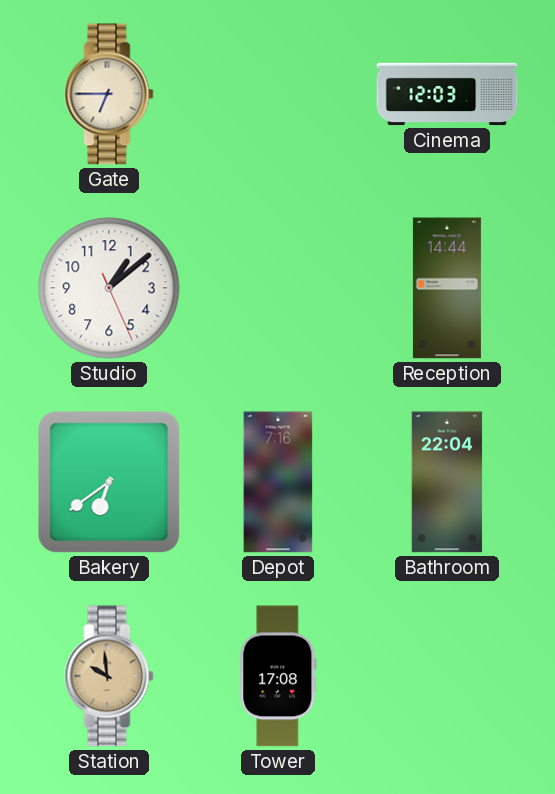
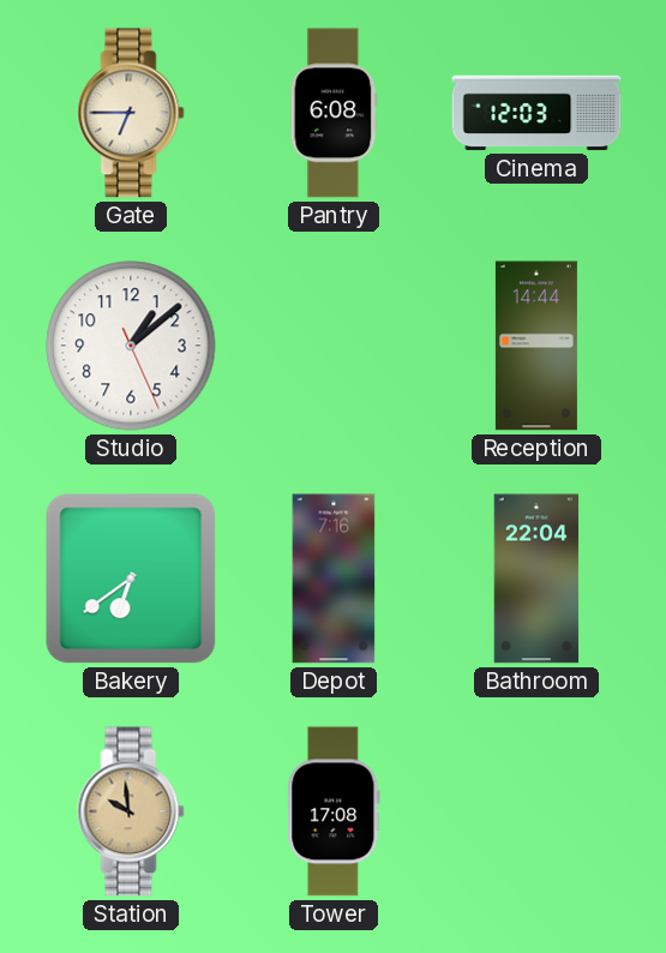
Pantry: none -> 6:08 (334, 113)
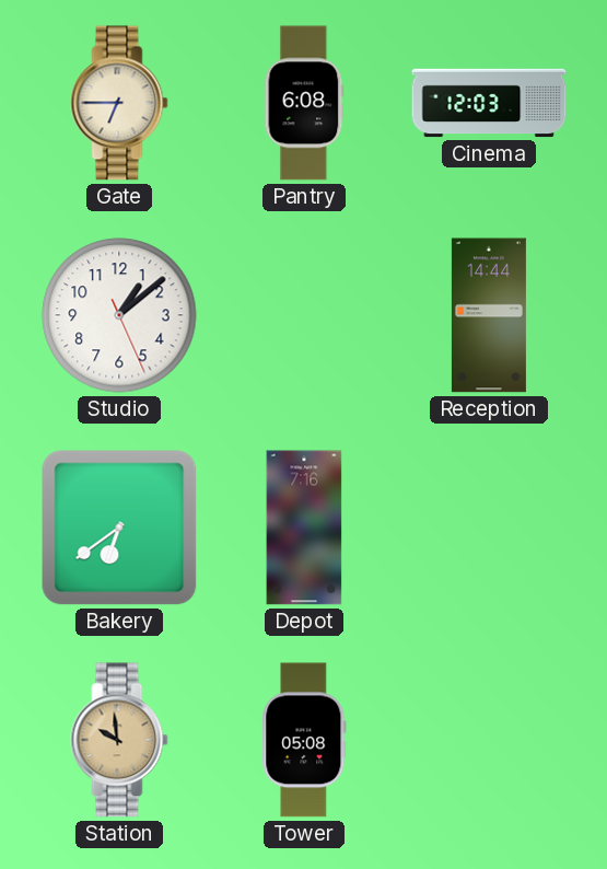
Bathroom: 22:04 -> none (536, 579)
Tower: 17:08 -> 05:08 (304, 740)
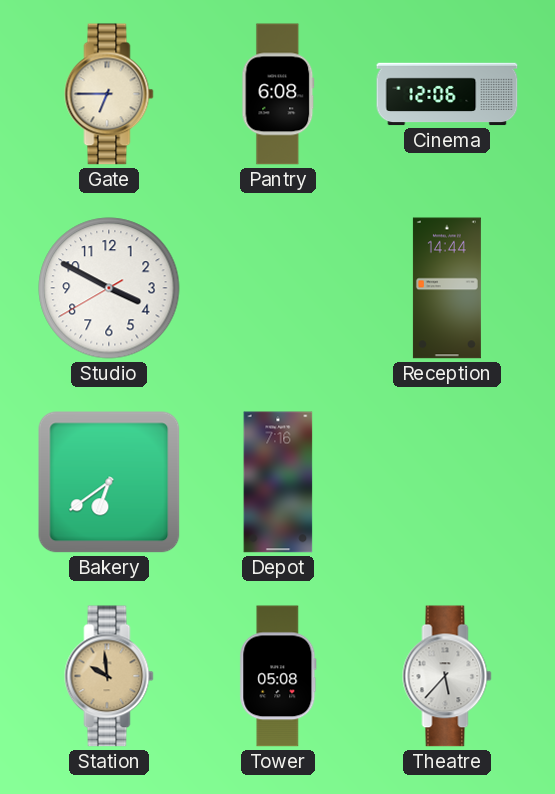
Cinema: 12:03 -> 12:06 (447, 94)
Studio: 1:08 -> 3:49 (109, 288)
Theatre: none -> 5:37 (447, 676)
